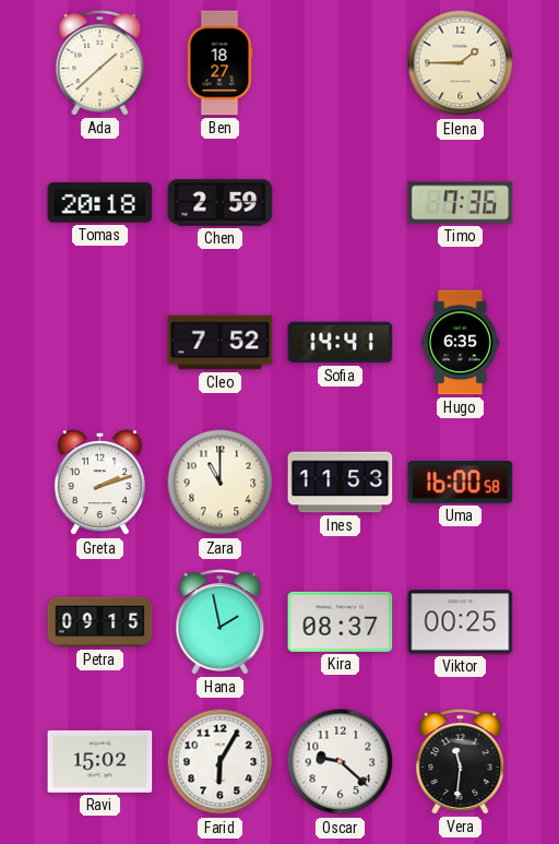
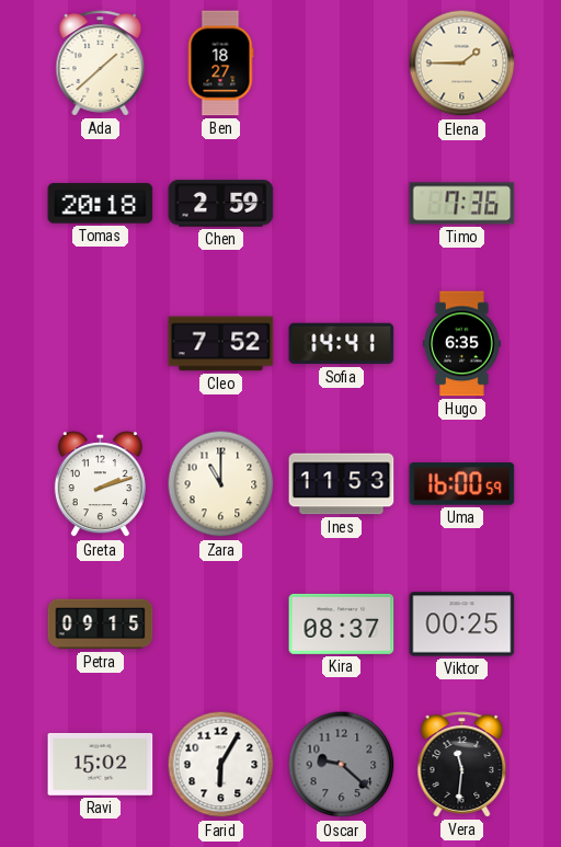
Uma: 16:00:58 -> 16:00:59 (462, 484)
Hana: 1:58 -> none (221, 622)
Oscar dial: white -> grey (342, 765)
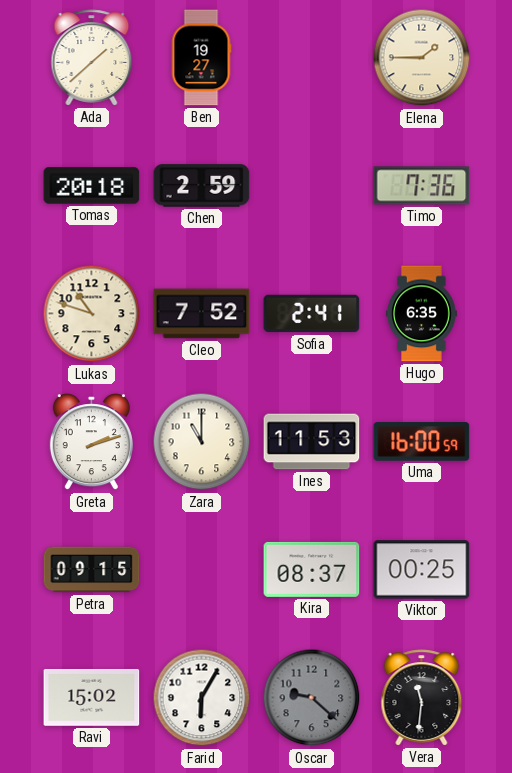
Ben: 18:27 -> 19:27 (201, 58)
Lukas: none -> 10:48 (92, 314)
Sofia: 14:41 -> 2:41 (312, 314)
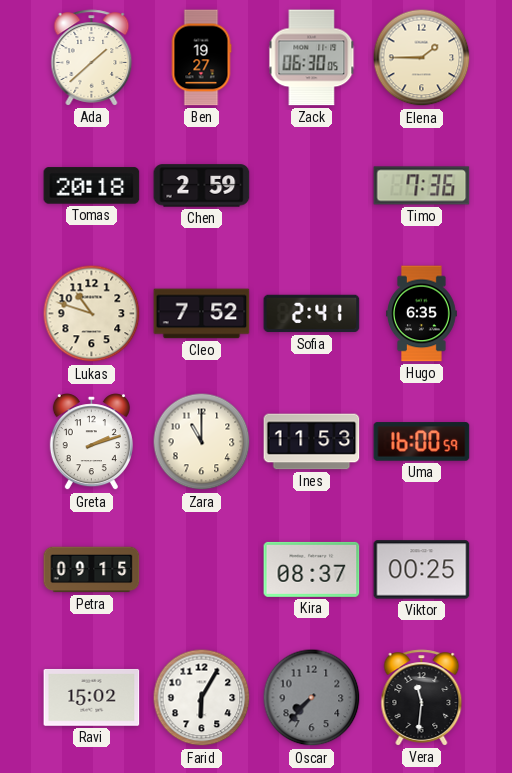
Zack: none -> 06:30 (312, 58)
Oscar: 9:22 -> 7:37 (312, 698)
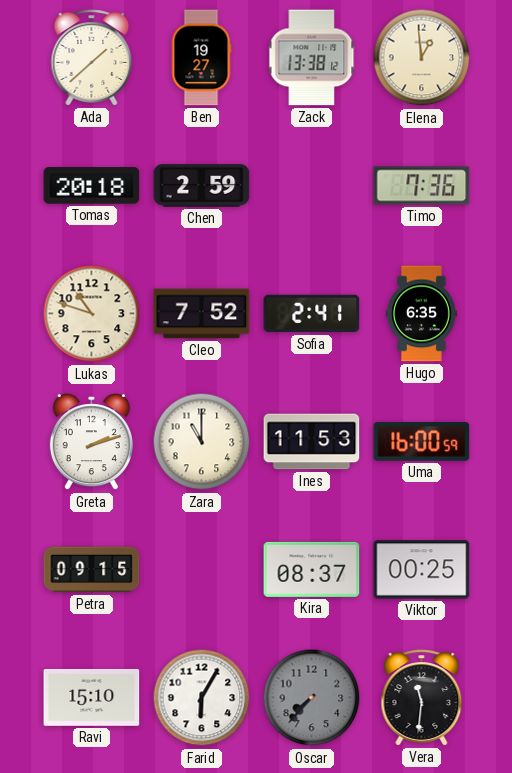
Zack: 06:30 -> 13:38 (312, 58)
Elena: 1:45 -> 12:59 (422, 58)
Ravi: 15:02 -> 15:10 (92, 697)
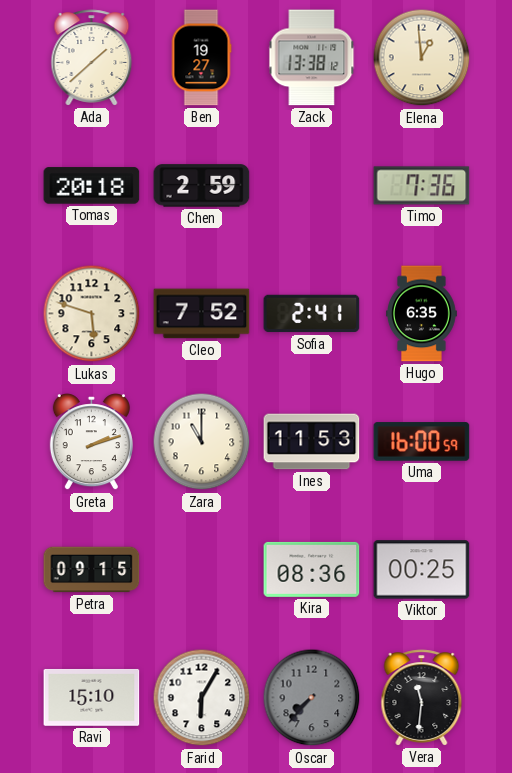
Lukas: 10:48 -> 5:48 (92, 314)
Kira: 08:37 -> 08:36 (312, 569)
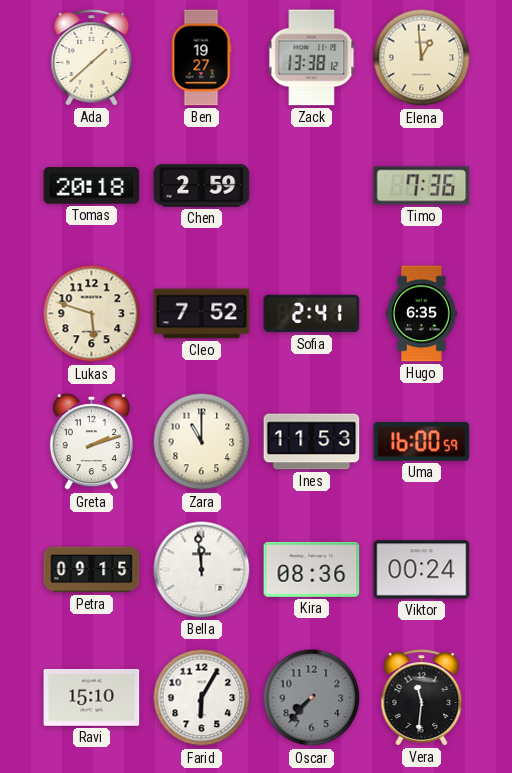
Bella: none -> 11:59 (202, 570)
Viktor: 00:25 -> 00:24 (422, 570)
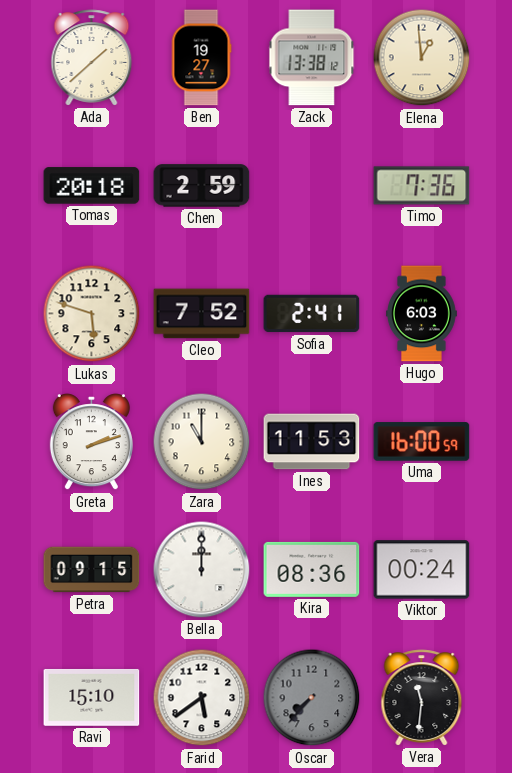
Hugo: 6:35 -> 6:03 (422, 314)
Bella: 11:59 -> 12:00 (202, 570)
Farid: 6:05 -> 5:39 (202, 698)
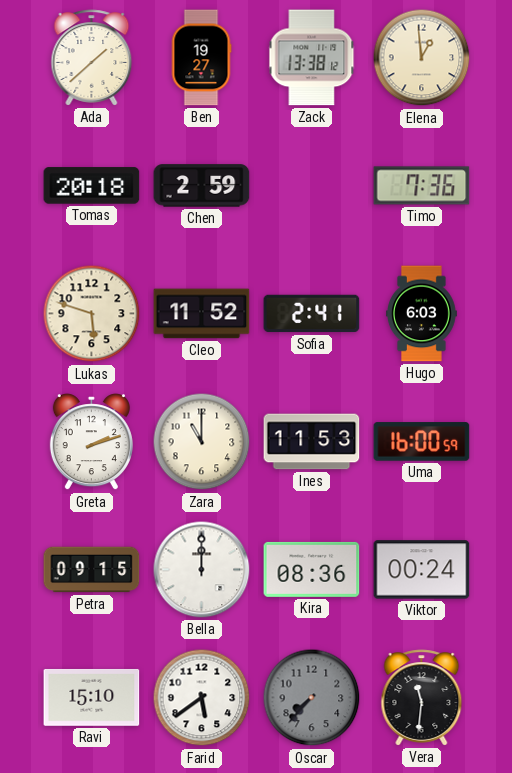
Cleo: 7:52 -> 11:52 (202, 314)
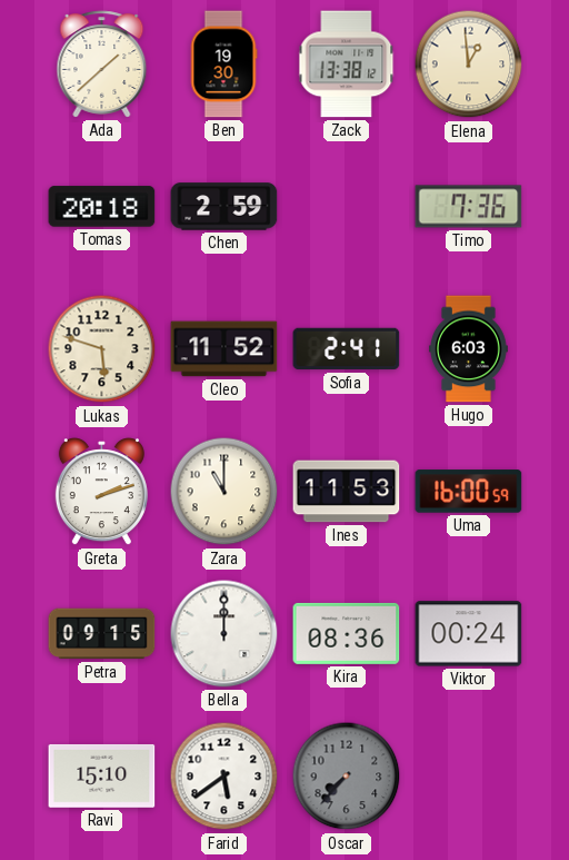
Ben: 19:27 -> 19:30 (223, 65)
Vera: 11:31 -> none (422, 698)
